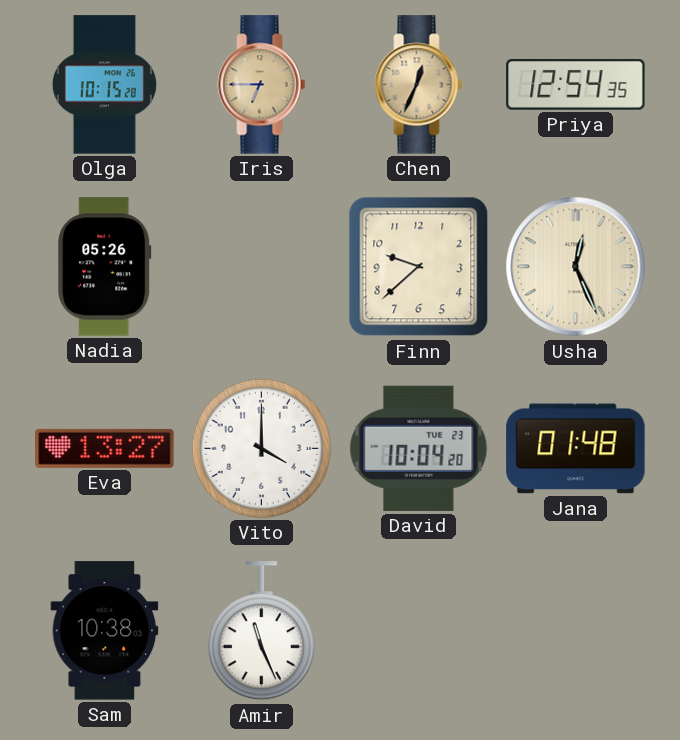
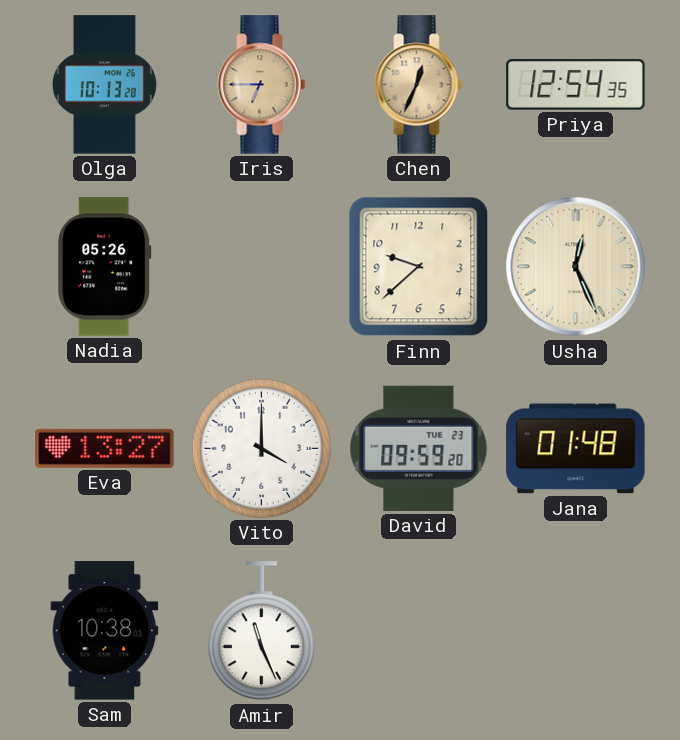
Olga: 10:15 -> 10:13 (104, 85)
David: 10:04 -> 09:59 (419, 448)
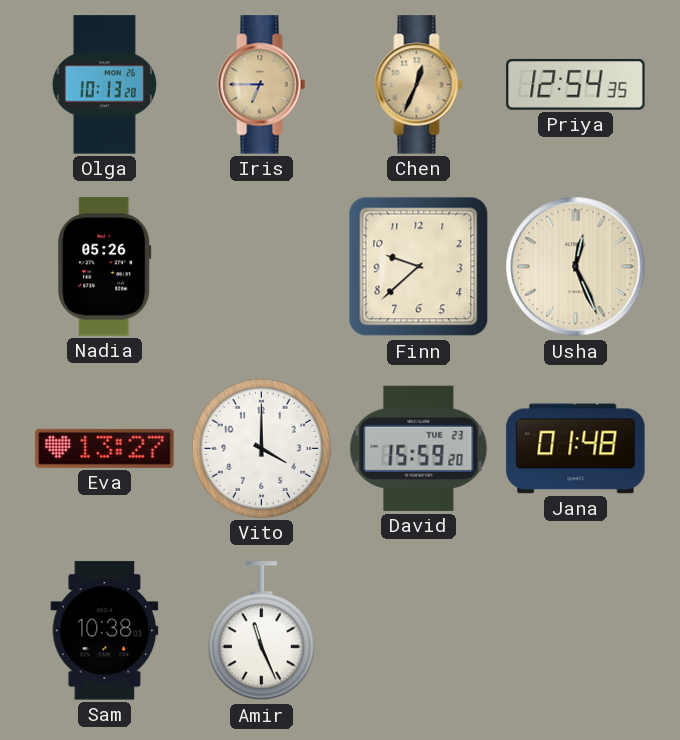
David: 09:59 -> 15:59 (419, 448)
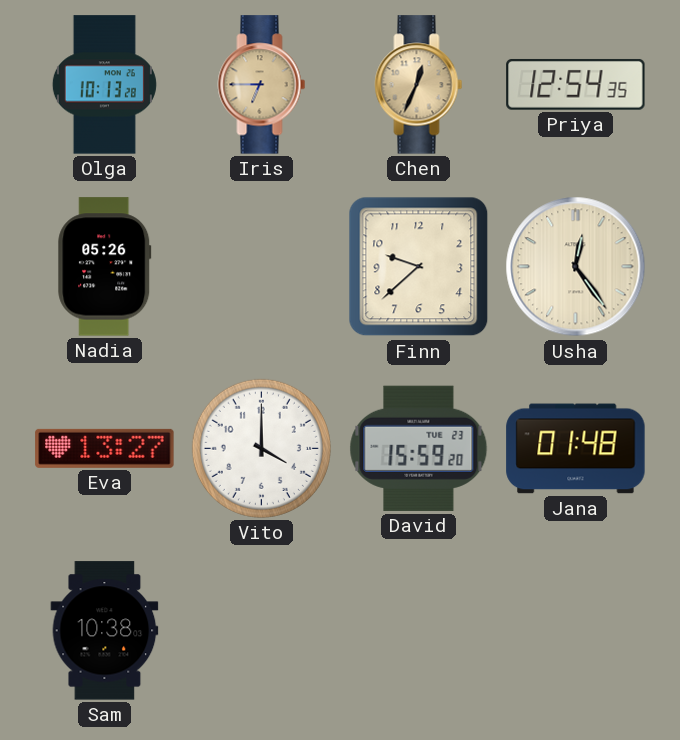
Usha: 12:26 -> 12:24 (576, 267)
Amir: 11:26 -> none (261, 631)
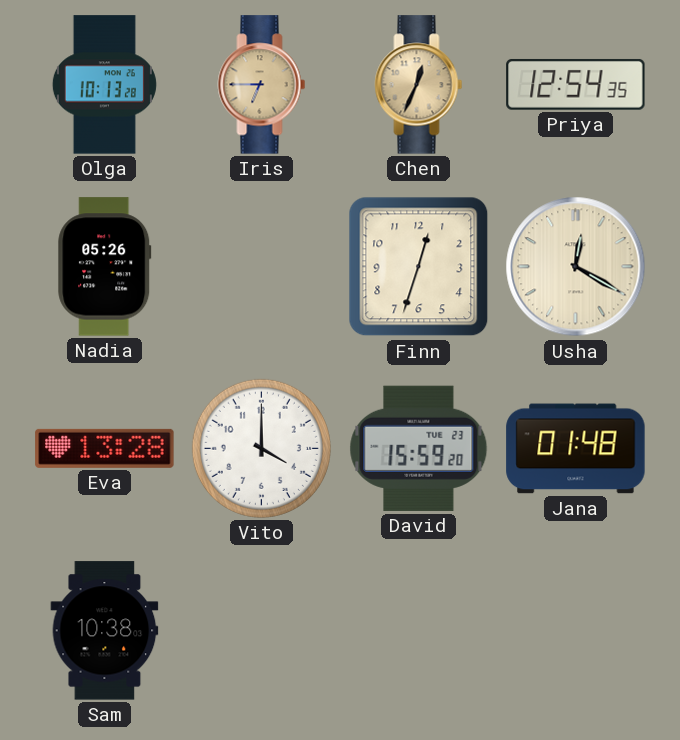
Finn: 9:38 -> 12:33 (419, 267)
Usha: 12:24 -> 12:20 (576, 267)
Eva: 13:27 -> 13:28 (105, 448)
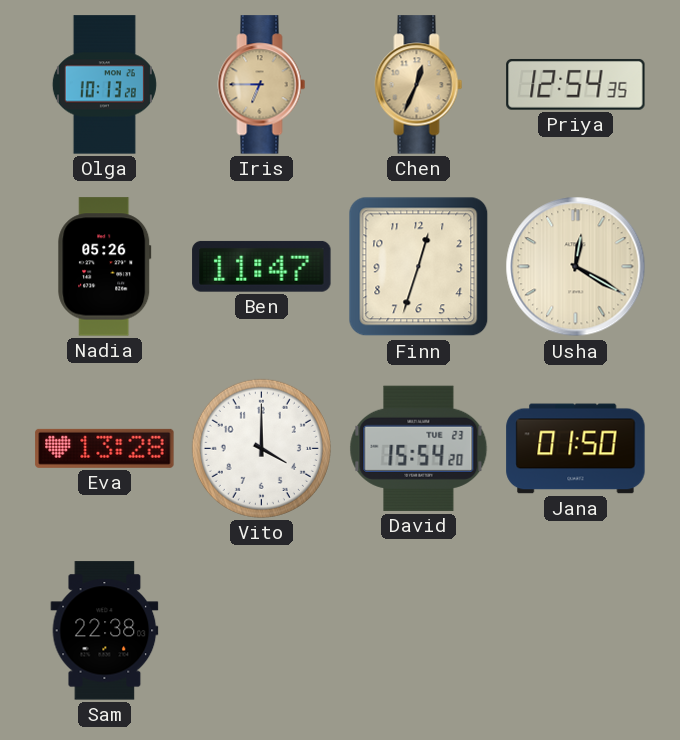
Ben: none -> 11:47 (262, 266)
David: 15:59 -> 15:54 (419, 448)
Jana: 01:48 -> 01:50 (576, 449)
Sam: 10:38 -> 22:38 (105, 631)
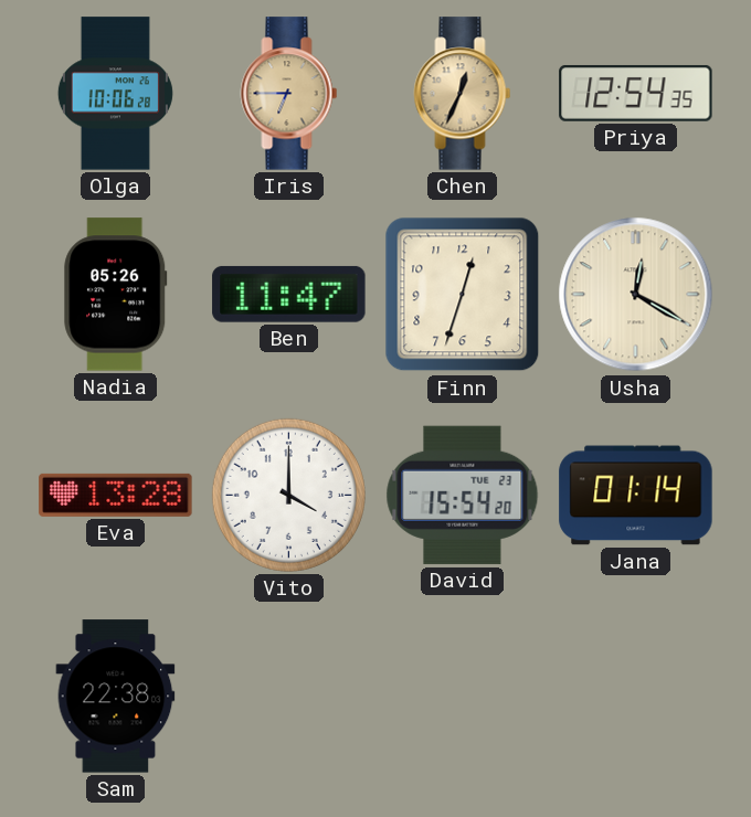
Olga: 10:13 -> 10:06 (115, 94)
Jana: 01:50 -> 01:14 (636, 496)
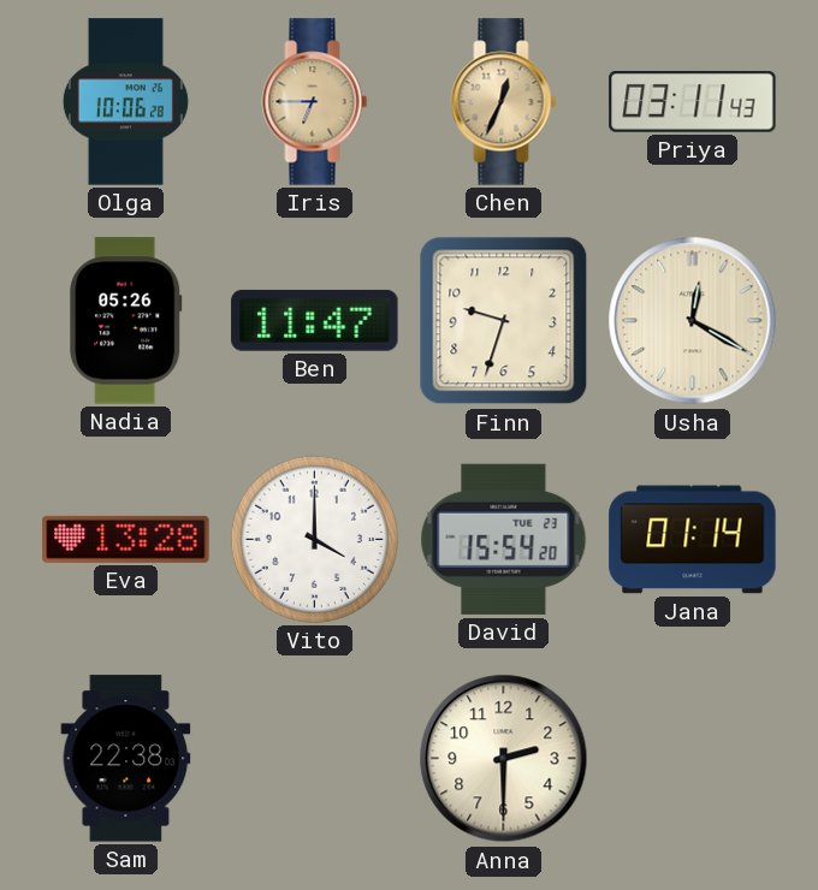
Priya: 12:54 -> 03:11 (693, 101)
Finn: 12:33 -> 9:33 (504, 321)
Anna: none -> 2:30 (504, 759)
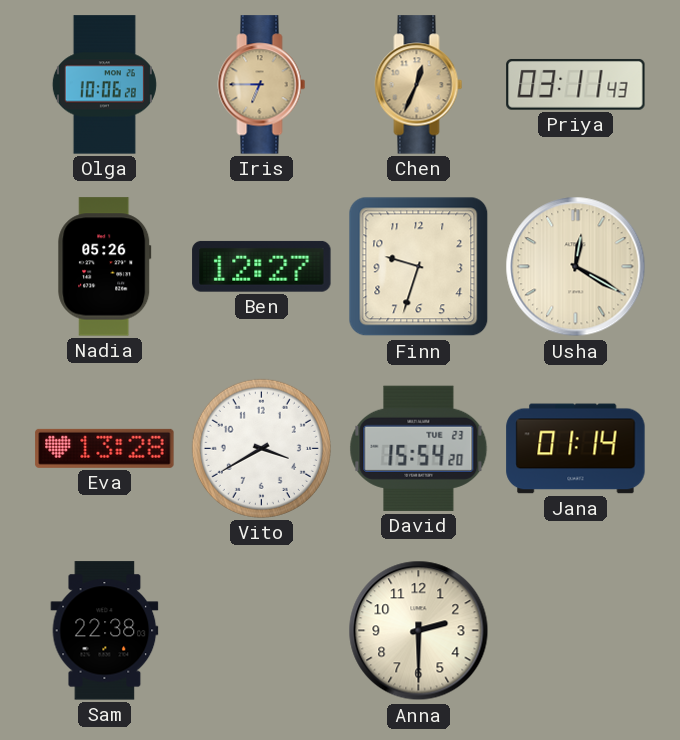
Ben: 11:47 -> 12:27 (262, 266)
Vito: 4:00 -> 3:40 (261, 448)
